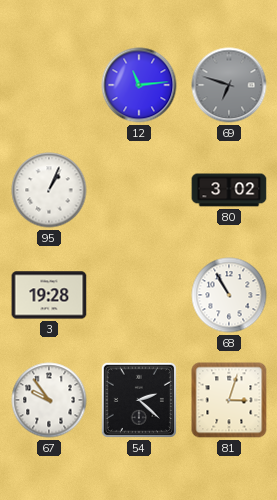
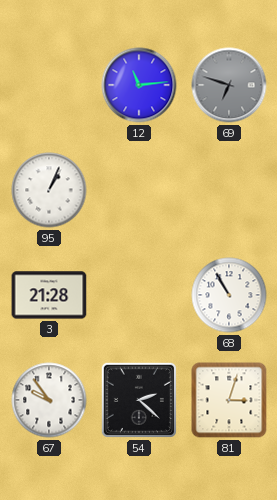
80: 3:02 -> none (229, 190)
3: 19:28 -> 21:28 (49, 295)
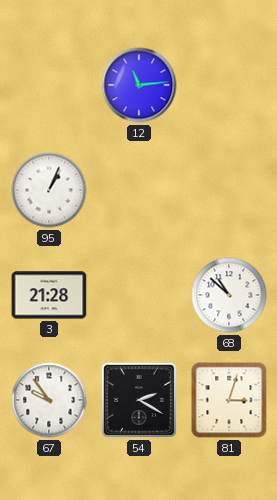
69: 6:48 -> none (229, 85)
68: 10:55 -> 10:52 (229, 295)
54: 2:22 -> 2:20 (139, 400)
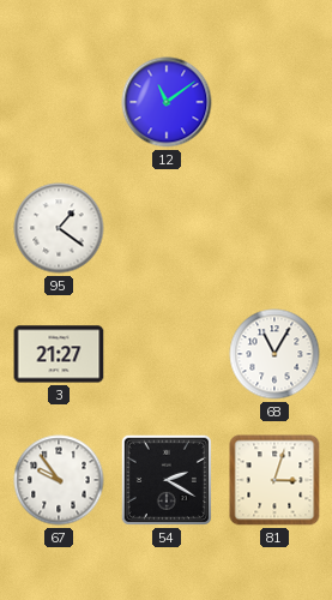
12: 11:14 -> 11:09 (167, 102)
95: 1:04 -> 1:21 (59, 228)
3: 21:28 -> 21:27 (59, 354)
68: 10:52 -> 11:05 (274, 354)
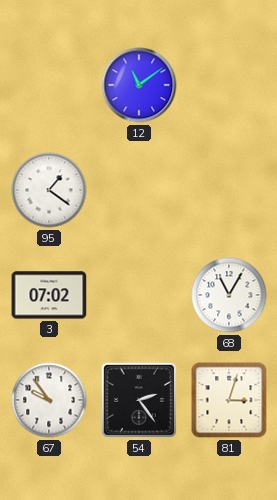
3: 21:27 -> 07:02 (49, 295)
54: 2:20 -> 2:24 (139, 400)
